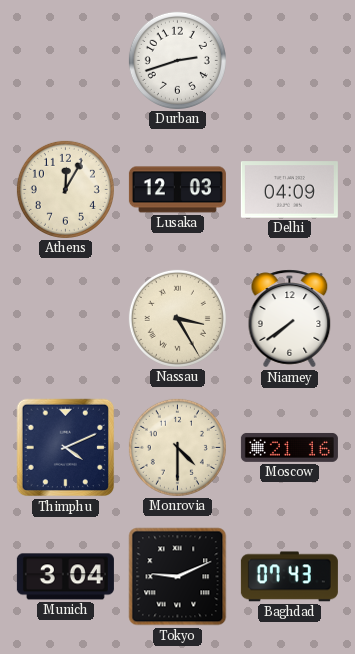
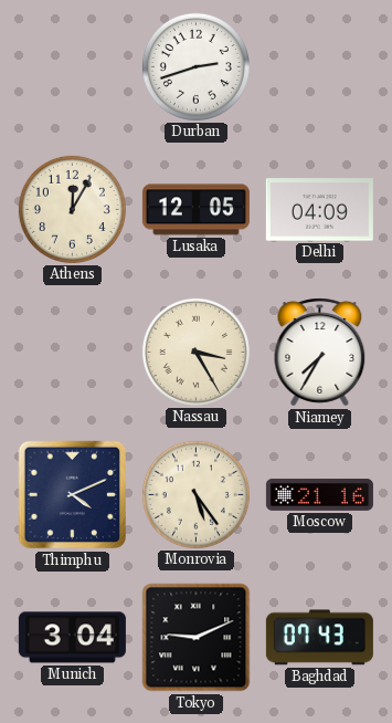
Lusaka: 12:03 -> 12:05 (195, 210)
Niamey: 7:39 -> 7:35 (320, 353)
Monrovia: 4:30 -> 5:24 (195, 494)
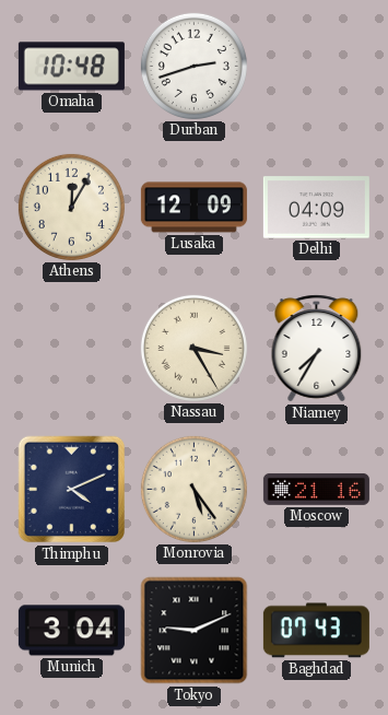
Omaha: none -> 10:48 (71, 67)
Lusaka: 12:05 -> 12:09 (193, 208)
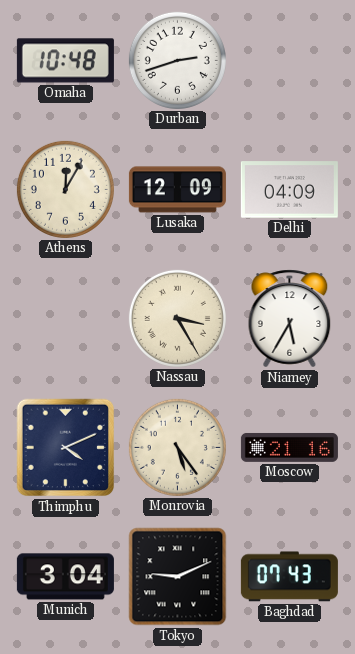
Niamey: 7:35 -> 5:35 (290, 319)
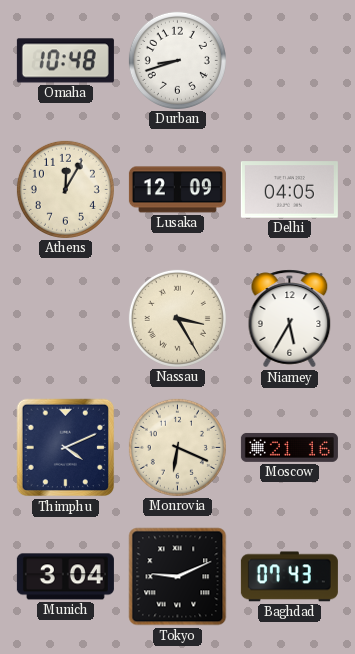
Durban: 2:42 -> 8:42 (177, 60)
Delhi: 04:09 -> 04:05 (289, 190)
Monrovia: 5:24 -> 6:19 (177, 447)
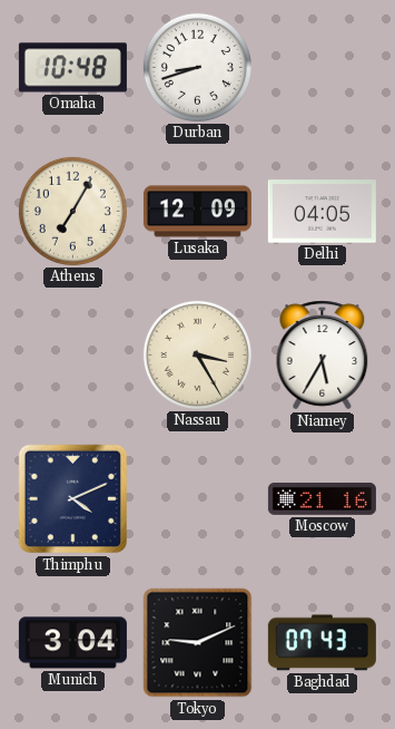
Athens: 12:05 -> 7:05 (72, 211)
Monrovia: 6:19 -> none (177, 447)
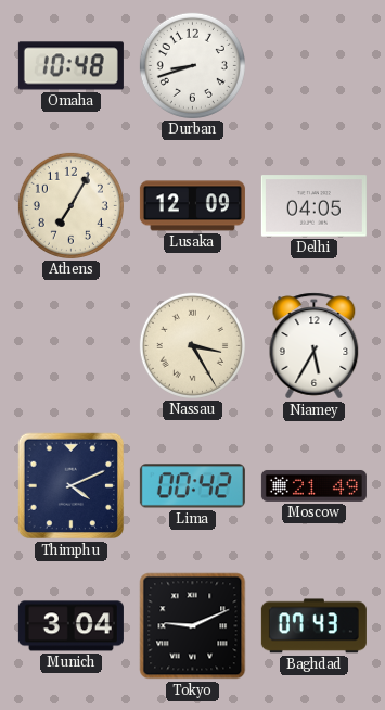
Lima: none -> 00:42 (192, 486)
Moscow: 21:16 -> 21:49 (313, 485)
